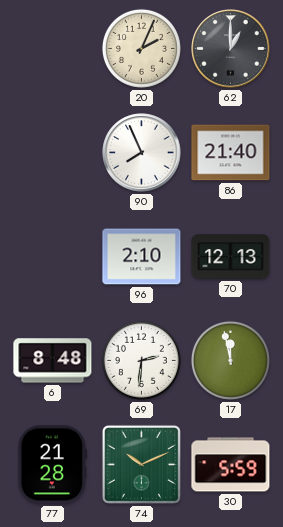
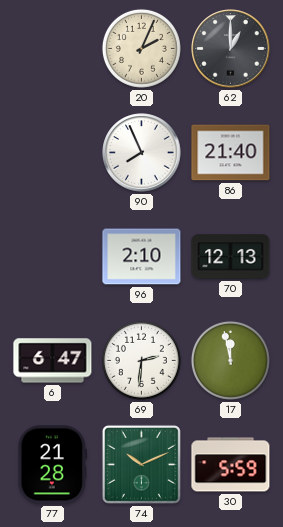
6: 8:48 -> 6:47 (53, 361)
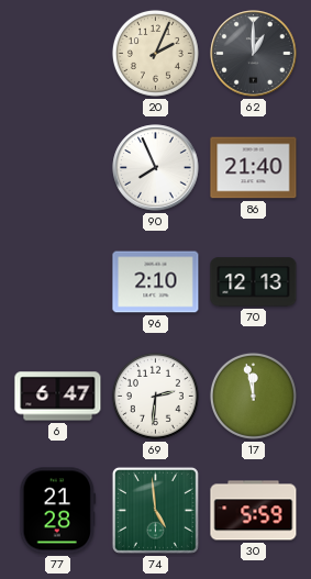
74: 10:11 -> 4:59 (155, 510)
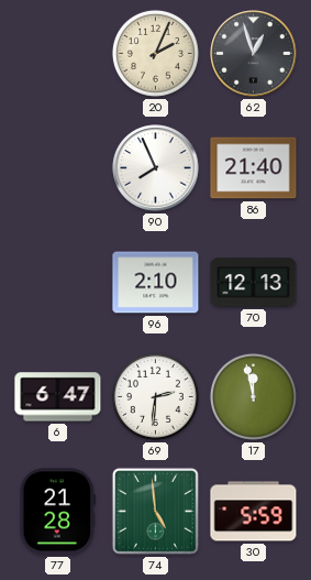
62: 1:00 -> 12:57 (254, 54)
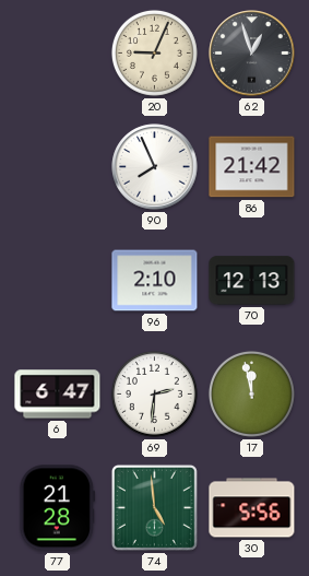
20: 2:04 -> 9:04 (154, 52)
86: 21:40 -> 21:42 (252, 167)
30: 5:59 -> 5:56 (252, 508)
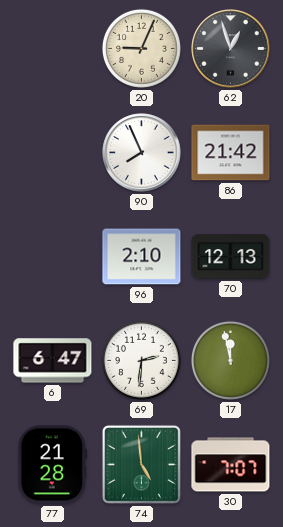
30: 5:56 -> 7:07 (231, 465)
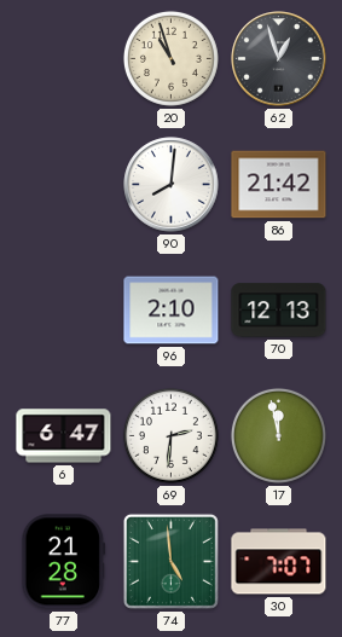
20: 9:04 -> 10:57 (170, 58)
90: 7:56 -> 8:01 (172, 185)
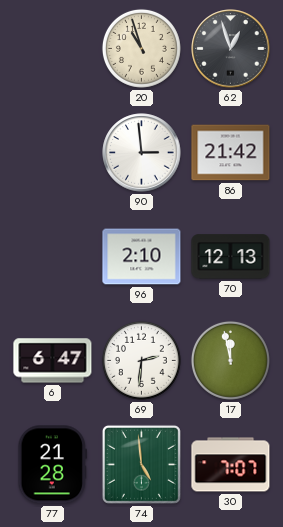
90: 8:01 -> 2:59 (142, 153)
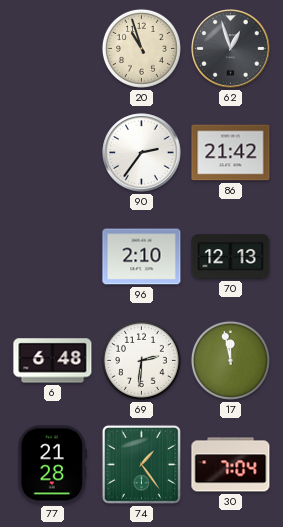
90: 2:59 -> 2:36 (142, 153)
6: 6:47 -> 6:48 (53, 361)
74: 4:59 -> 1:24 (141, 464)
30: 7:07 -> 7:04 (231, 465)
